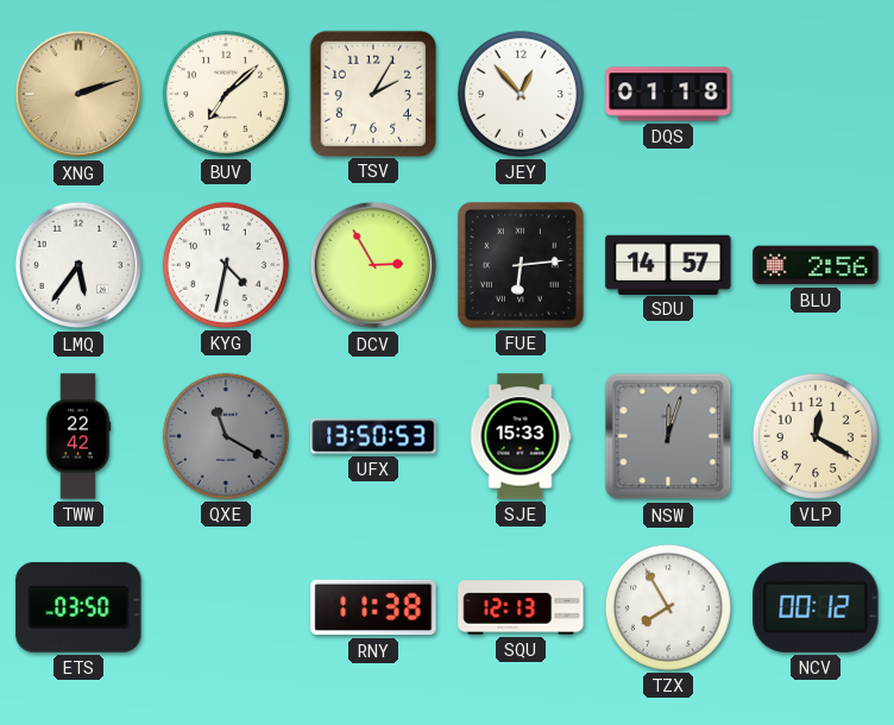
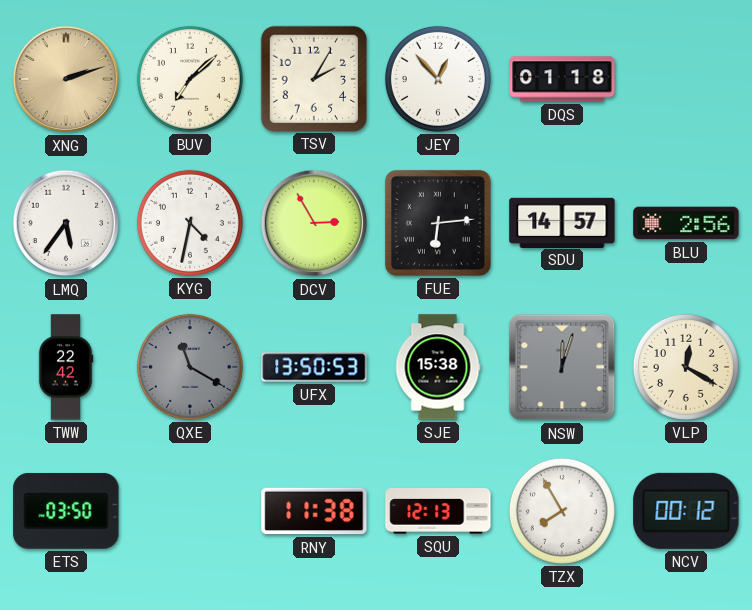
SJE: 15:33 -> 15:38 (438, 367)
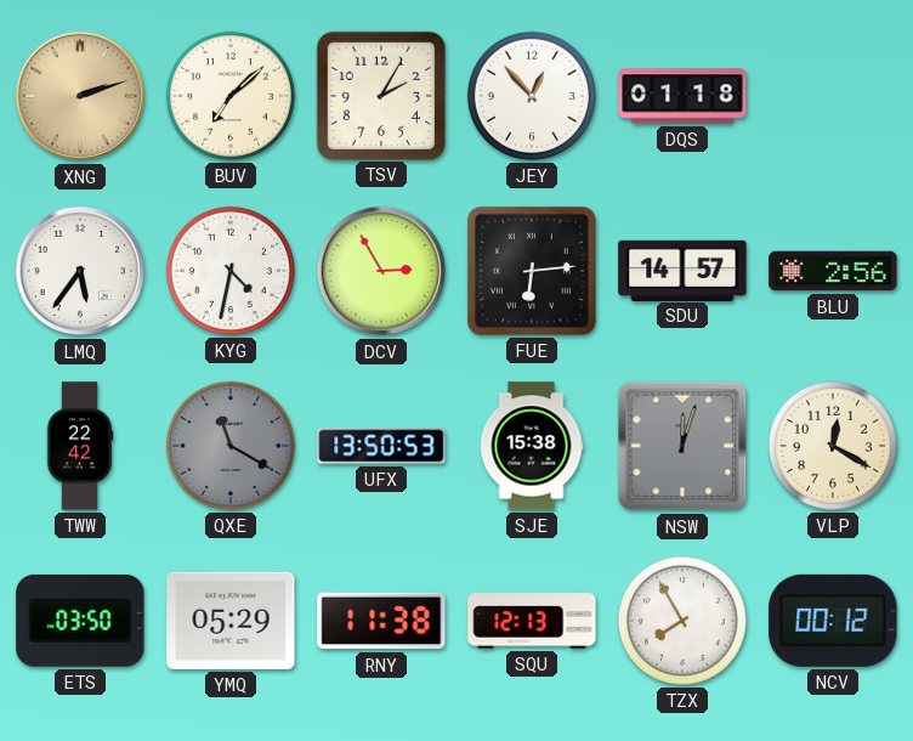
YMQ: none -> 05:29 (231, 621)
